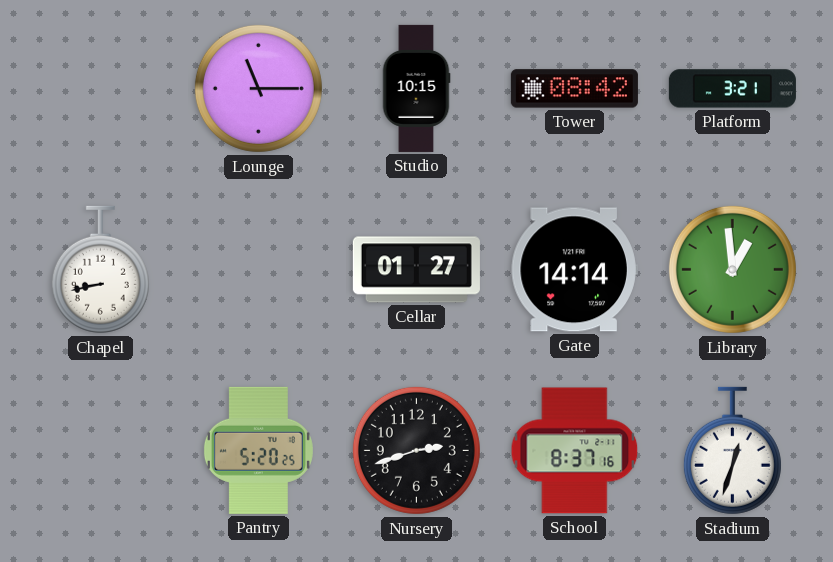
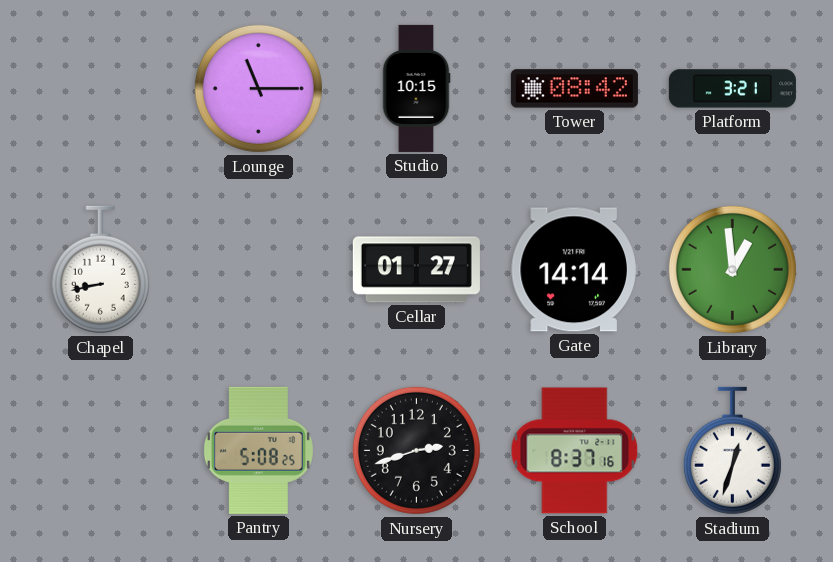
Pantry: 5:20 -> 5:08 (258, 450)
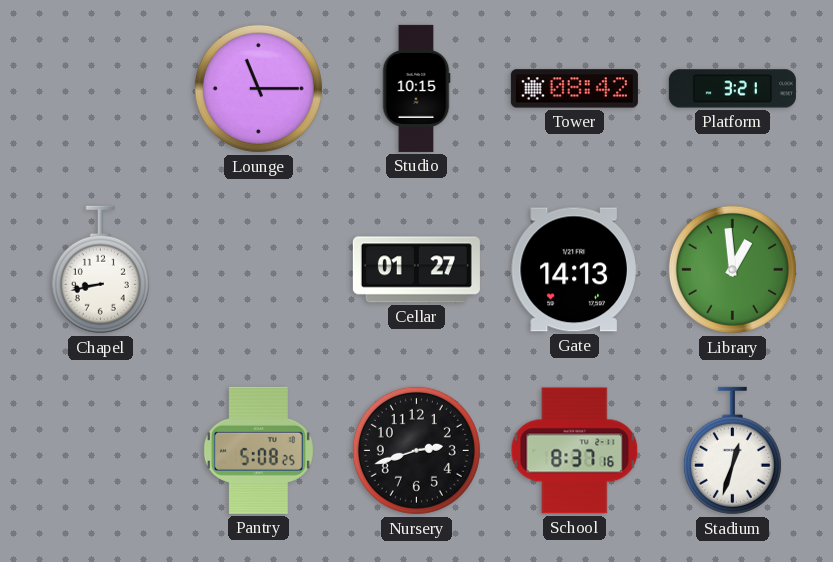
Gate: 14:14 -> 14:13 (574, 270)
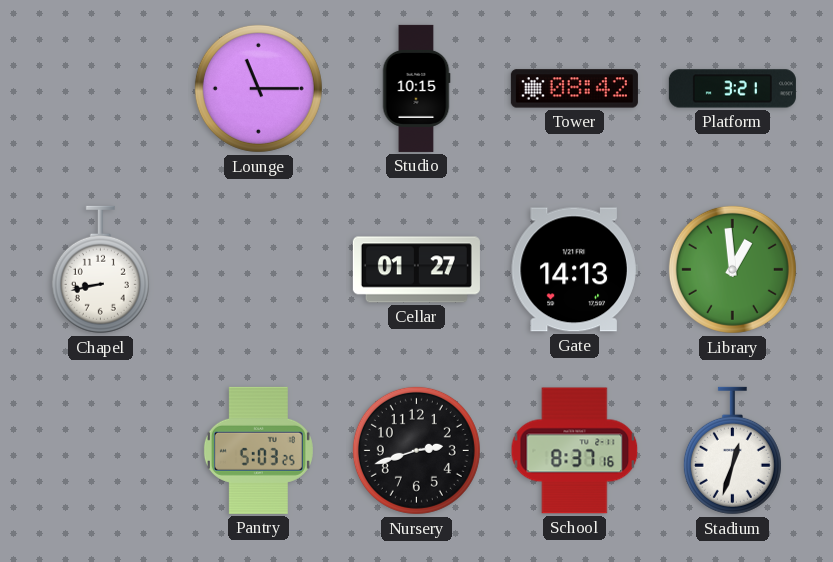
Pantry: 5:08 -> 5:03 (258, 450)
